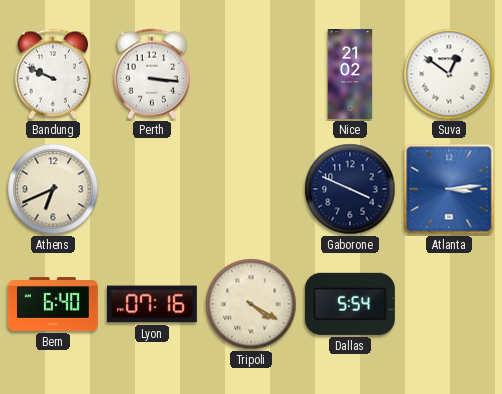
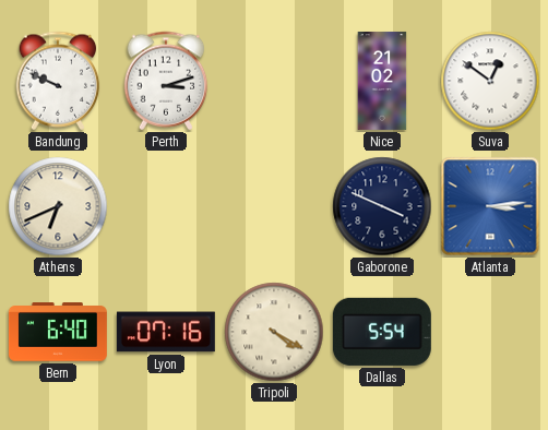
Perth: 3:16 -> 3:12 (166, 81)
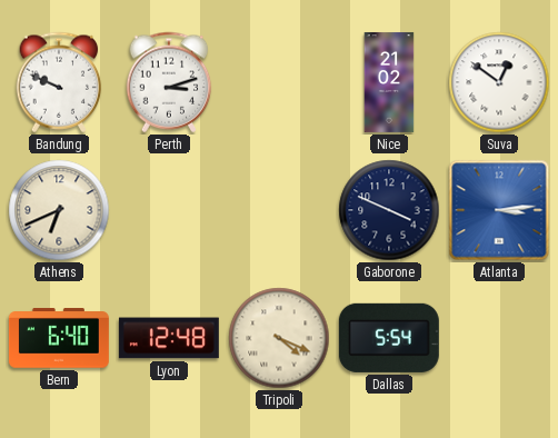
Lyon: 07:16 -> 12:48 (169, 338)
Tripoli: 4:20 -> 4:19 (279, 338)
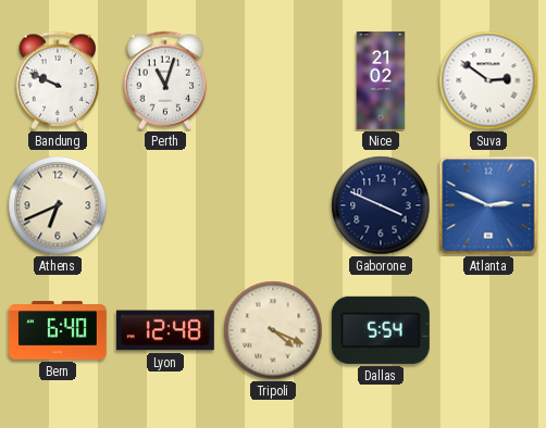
Perth: 3:12 -> 11:03 (165, 80)
Suva: 12:51 -> 2:51 (488, 80)
Atlanta: 3:14 -> 2:49 (488, 205)
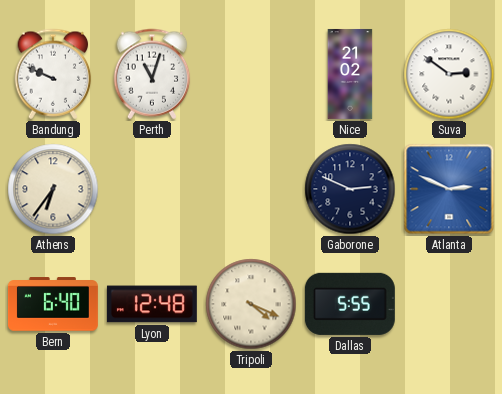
Athens: 6:41 -> 6:36 (53, 189)
Gaborone: 3:49 -> 2:49 (350, 189)
Dallas: 5:54 -> 5:55 (350, 304)
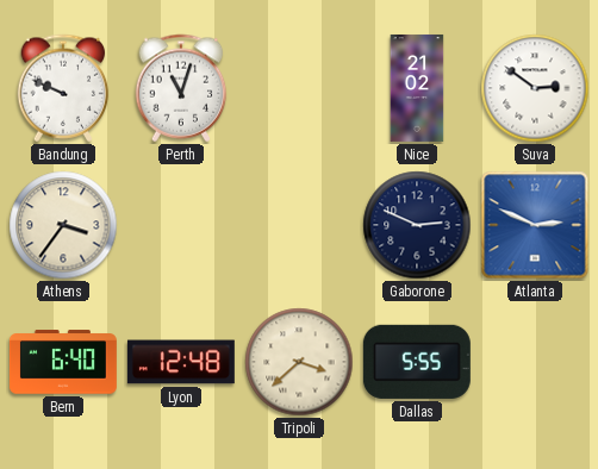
Athens: 6:36 -> 3:36 (63, 225)
Tripoli: 4:19 -> 3:38 (299, 362)
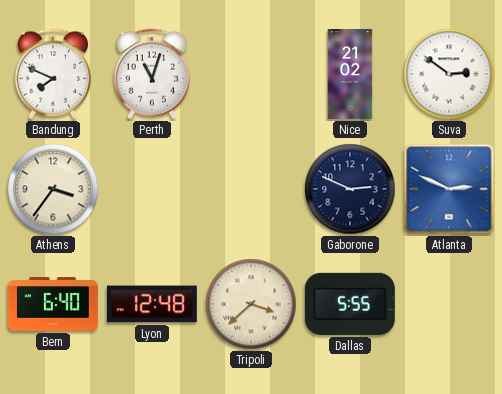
Bandung: 9:49 -> 7:49 (53, 74)
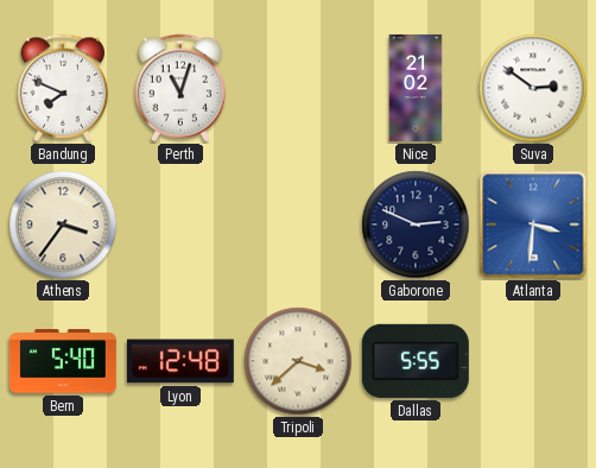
Atlanta: 2:49 -> 3:31 (533, 224)
Bern: 6:40 -> 5:40 (63, 361)
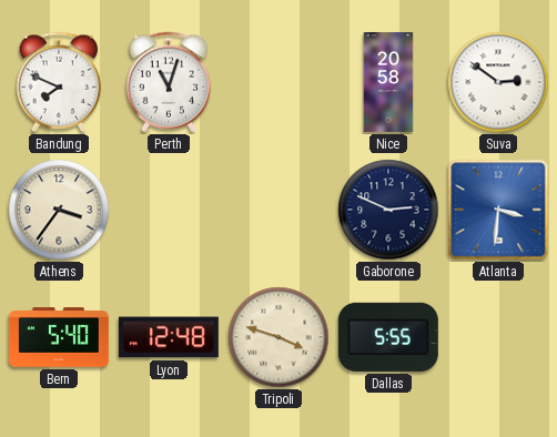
Nice: 21:02 -> 20:58 (388, 82)
Tripoli: 3:38 -> 3:48 (278, 337)
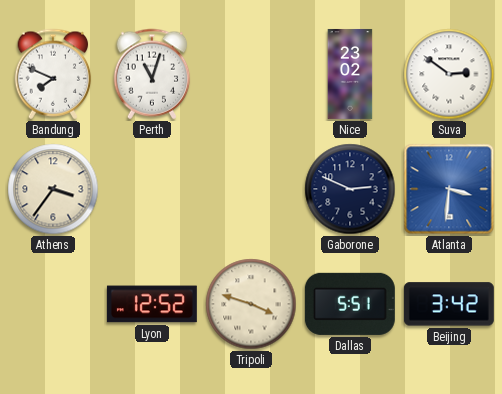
Nice: 20:58 -> 23:02 (350, 74)
Bern: 5:40 -> none (59, 337)
Lyon: 12:48 -> 12:52 (152, 304)
Dallas: 5:55 -> 5:51 (350, 304)
Beijing: none -> 3:42 (449, 304)
